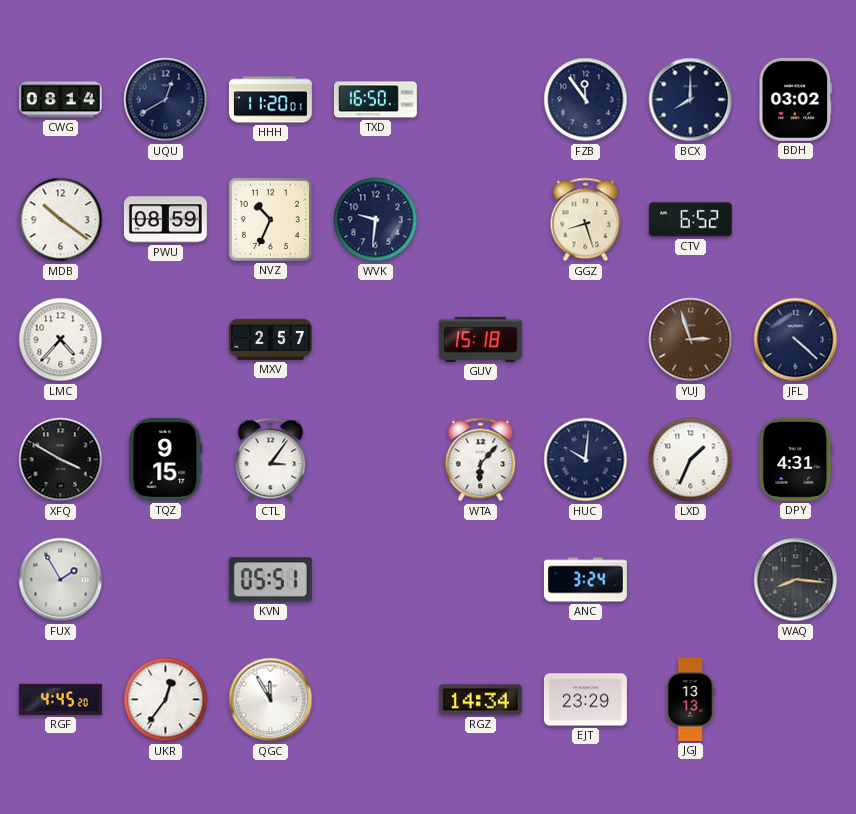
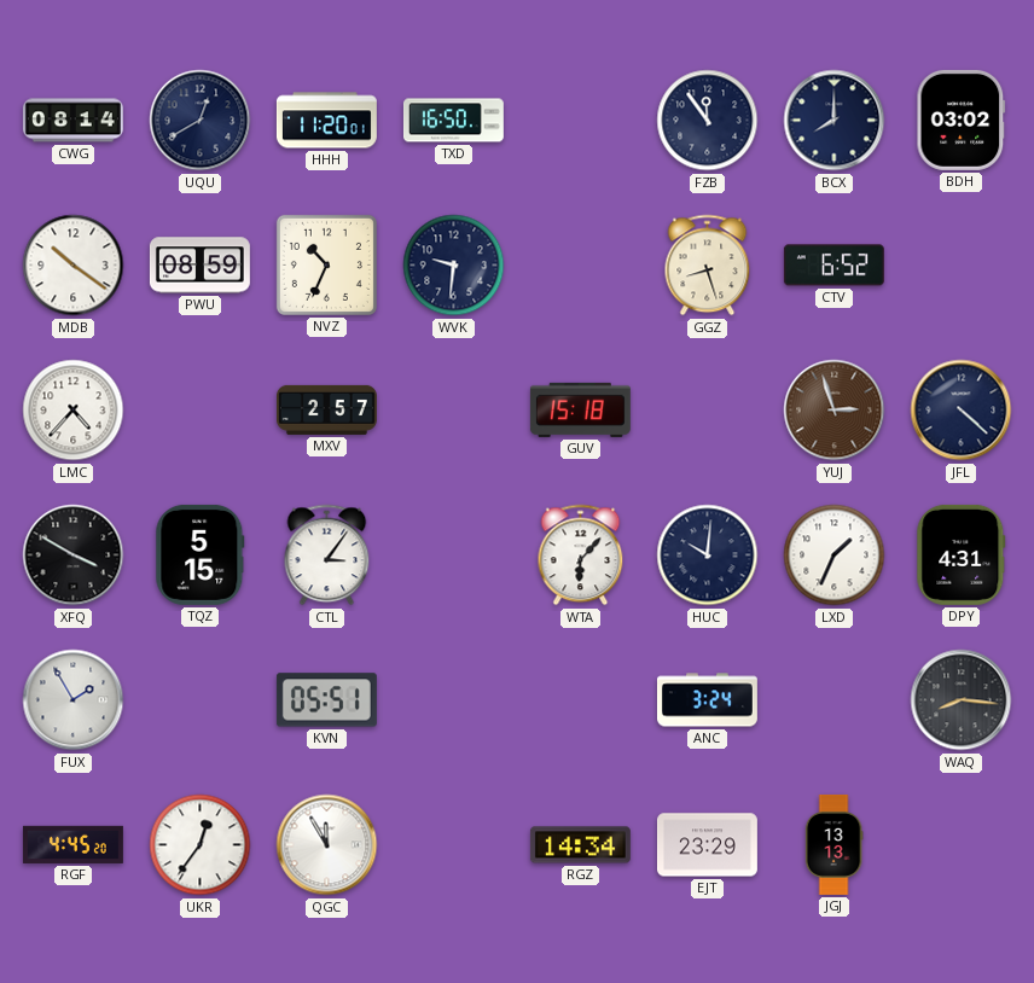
TQZ: 9:15 -> 5:15 (201, 554)
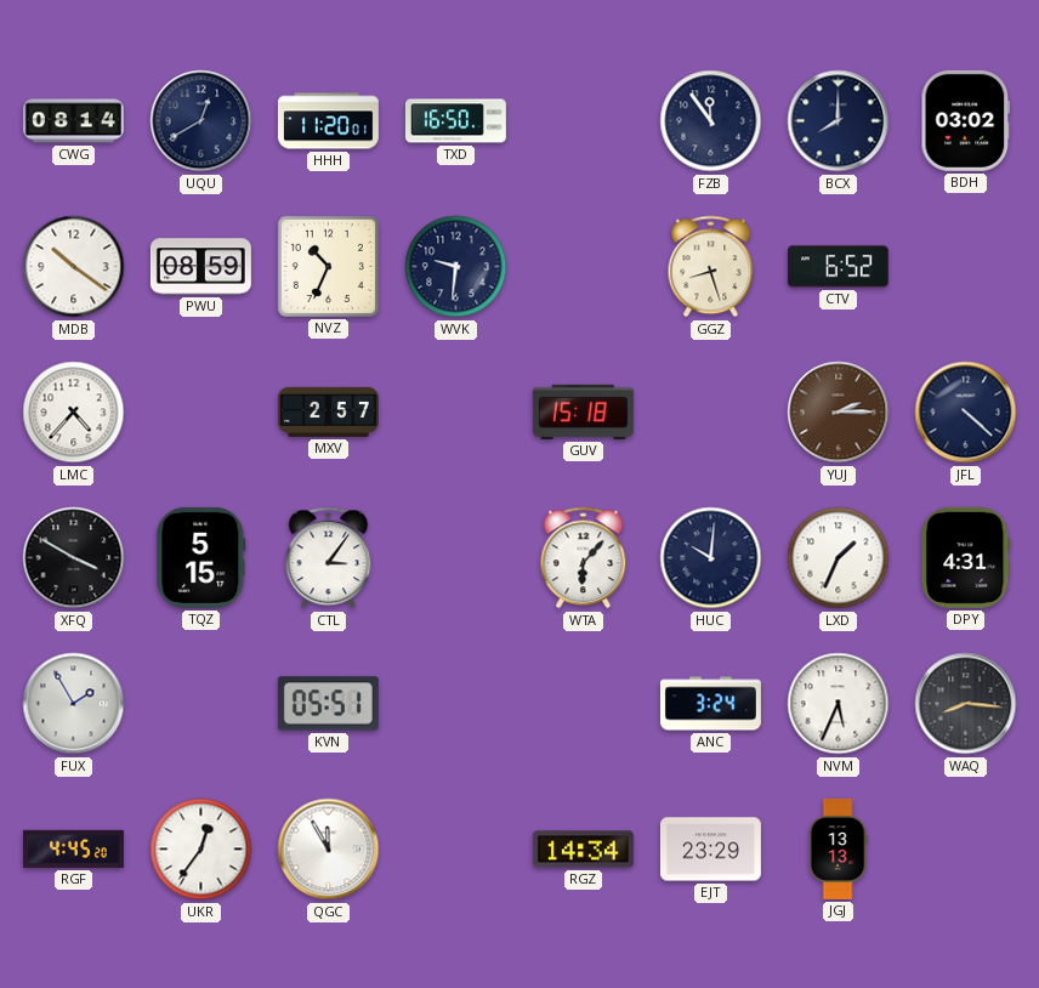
YUJ: 2:57 -> 2:15 (839, 413)
NVM: none -> 5:34 (839, 704)
